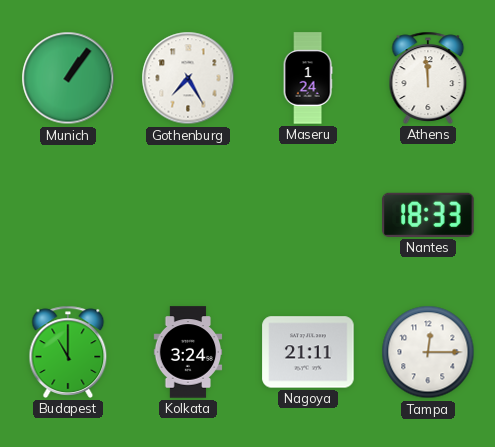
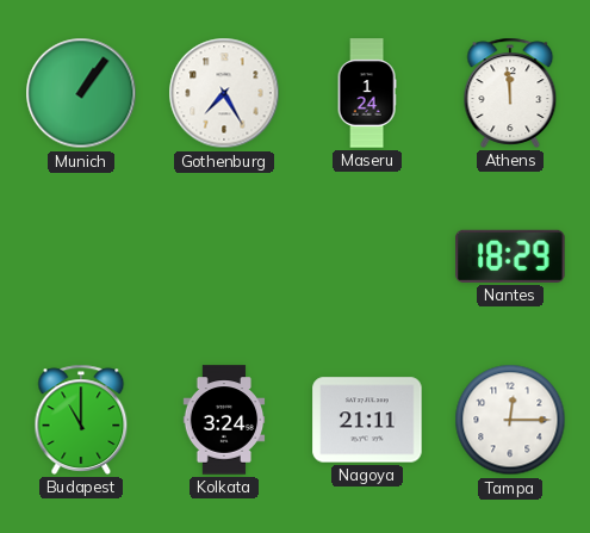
Nantes: 18:33 -> 18:29 (510, 256)
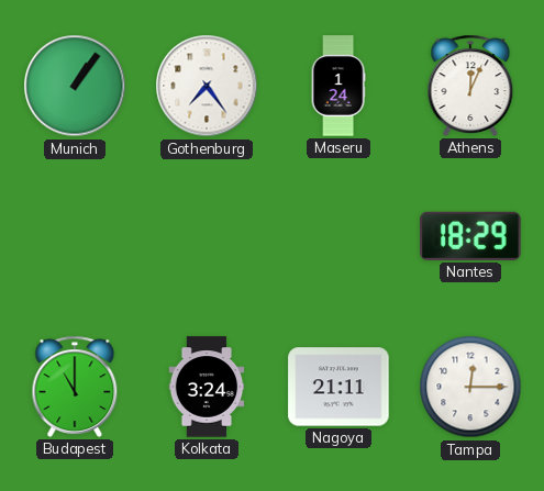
Gothenburg: 7:25 -> 7:24 (207, 86)
Athens: 11:59 -> 12:04 (470, 86)
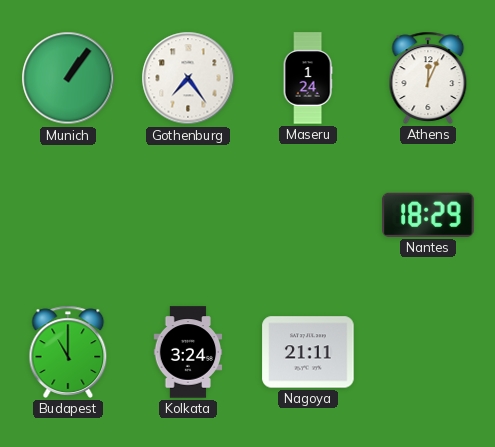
Tampa: 12:15 -> none (470, 387)
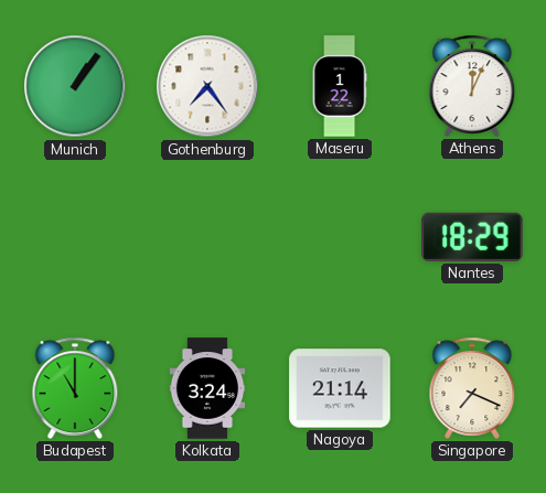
Maseru: 1:24 -> 1:22 (340, 86)
Nagoya: 21:11 -> 21:14 (340, 388)
Singapore: none -> 7:19 (472, 388)
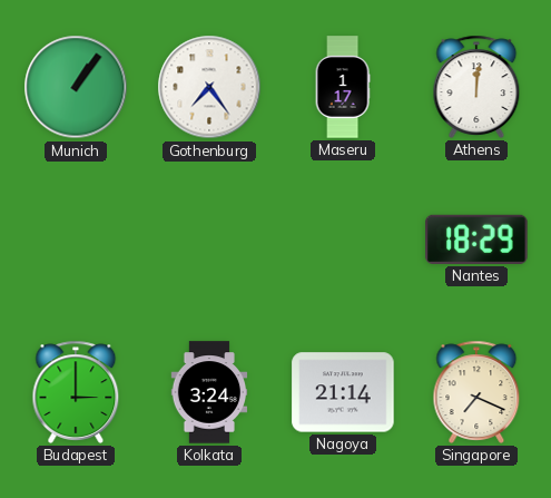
Maseru: 1:22 -> 1:17 (343, 87)
Athens: 12:04 -> 12:01 (476, 87)
Budapest: 11:00 -> 3:00 (76, 392)
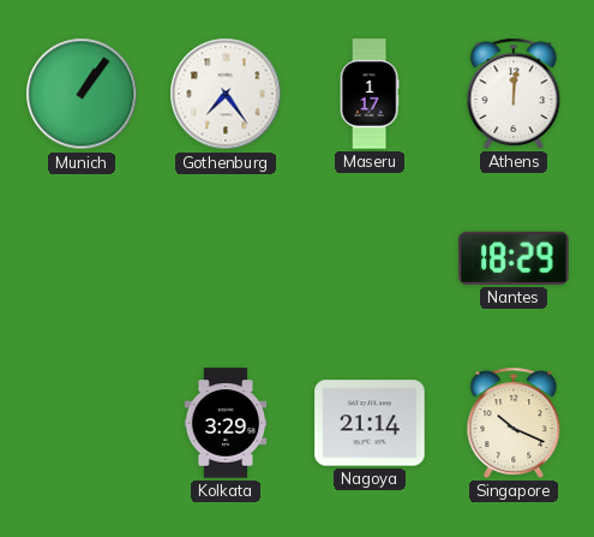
Budapest: 3:00 -> none (76, 392)
Kolkata: 3:24 -> 3:29 (226, 423)
Singapore: 7:19 -> 10:19 (514, 423)
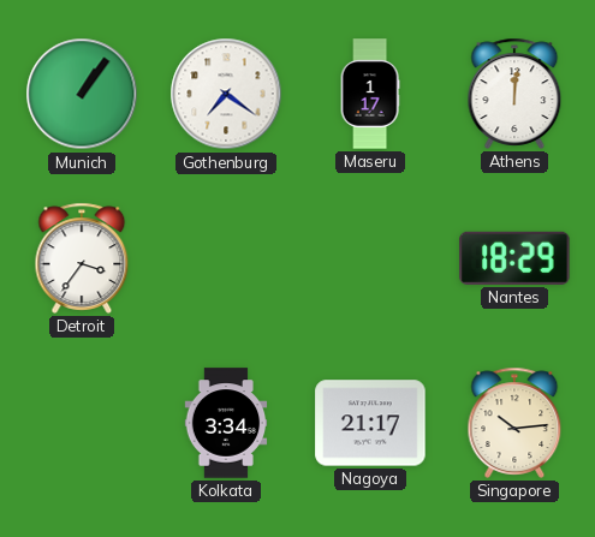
Gothenburg: 7:24 -> 7:21 (226, 94)
Detroit: none -> 3:36 (82, 258)
Kolkata: 3:29 -> 3:34 (226, 423)
Nagoya: 21:14 -> 21:17 (370, 423)
Singapore: 10:19 -> 10:14 (514, 423)
